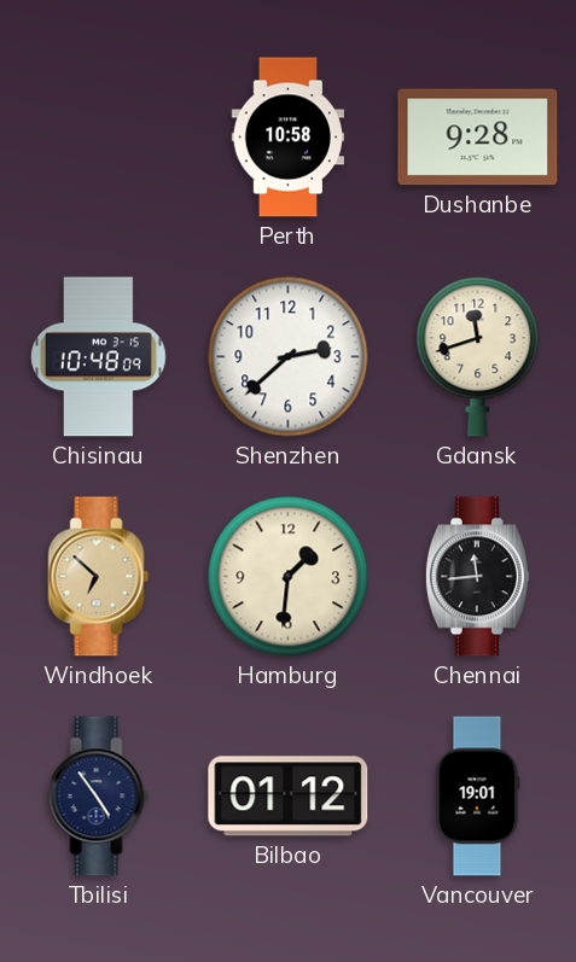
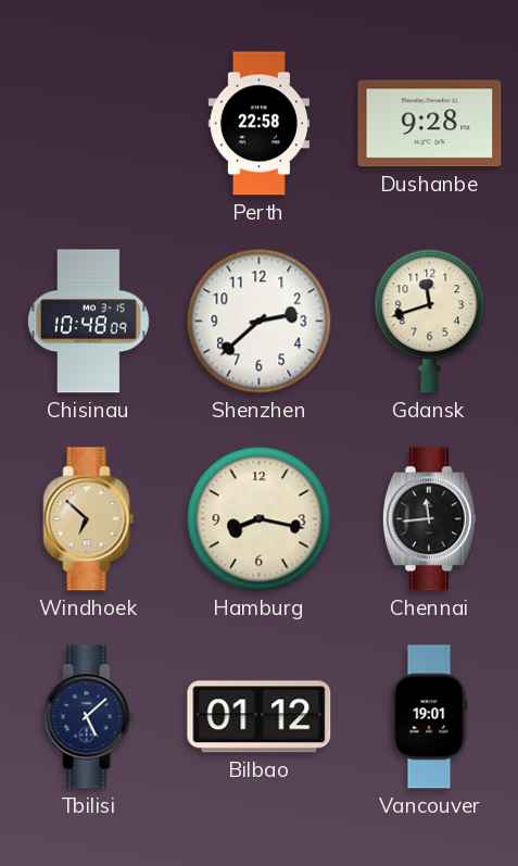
Perth: 10:58 -> 22:58 (258, 124)
Hamburg: 1:31 -> 8:17 (260, 519)
Tbilisi: 4:54 -> 5:08 (89, 717)
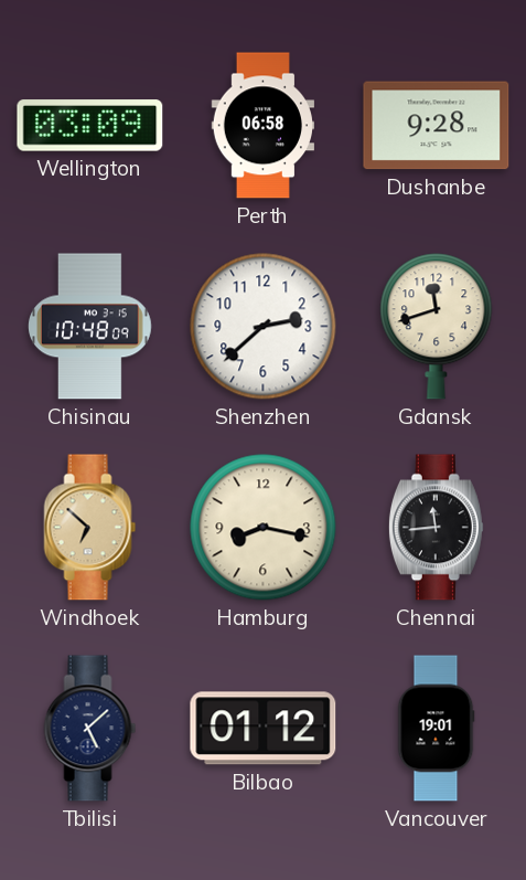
Wellington: none -> 03:09 (90, 126)
Perth: 22:58 -> 06:58 (262, 126)
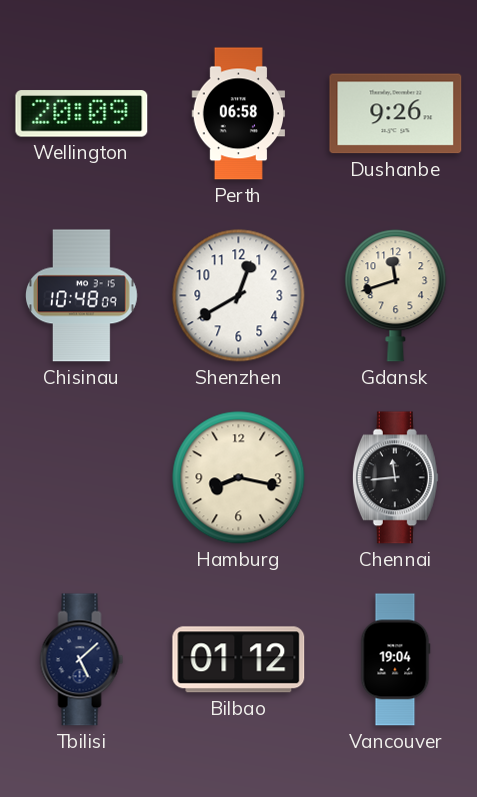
Wellington: 03:09 -> 20:09 (82, 114)
Dushanbe: 9:28 -> 9:26 (396, 114)
Shenzhen: 2:38 -> 12:40 (239, 296)
Windhoek: 6:52 -> none (90, 528)
Vancouver: 19:01 -> 19:04 (396, 660)
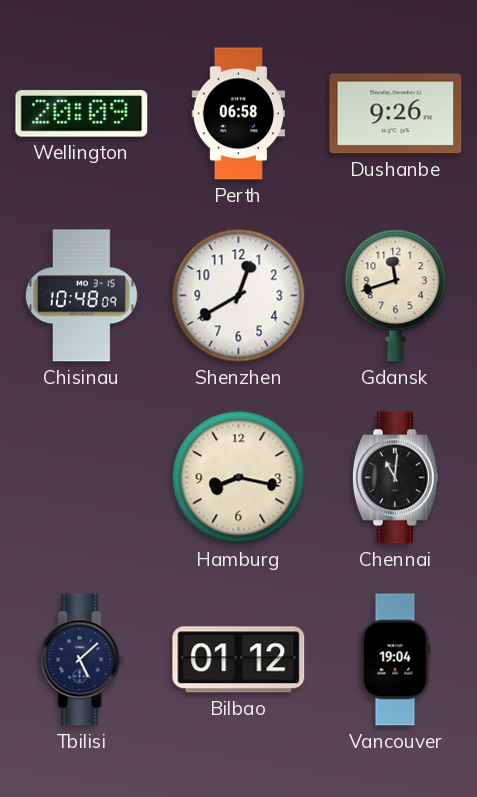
Chennai: 11:44 -> 11:01 (395, 478)
